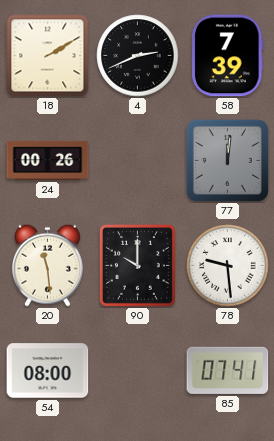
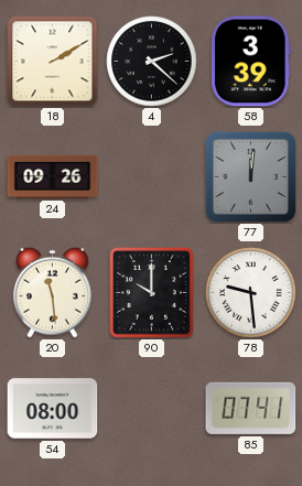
4: 2:41 -> 2:22 (152, 62)
58: 7:39 -> 3:39 (251, 62)
24: 00:26 -> 09:26 (53, 176)
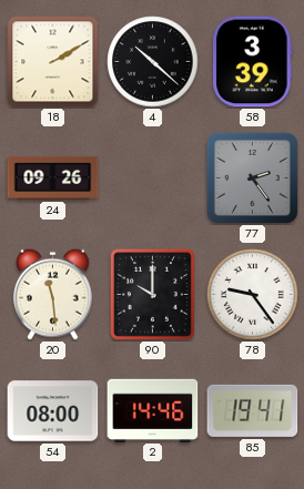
4: 2:22 -> 10:22 (153, 62)
77: 12:01 -> 2:24 (252, 177)
78: 9:29 -> 9:24 (253, 295)
2: none -> 14:46 (153, 410)
85: 07:41 -> 19:41 (253, 410)
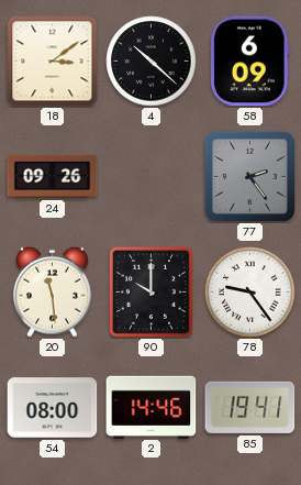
18: 2:10 -> 3:09 (53, 62)
58: 3:39 -> 6:09 (250, 62)
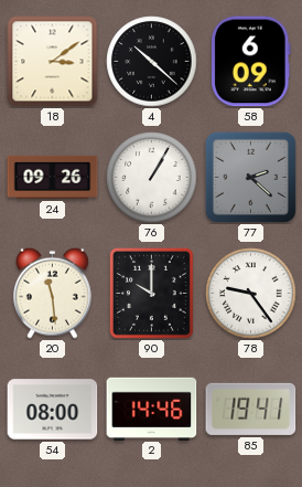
76: none -> 1:05 (152, 178)
77: 2:24 -> 2:22 (250, 177)
